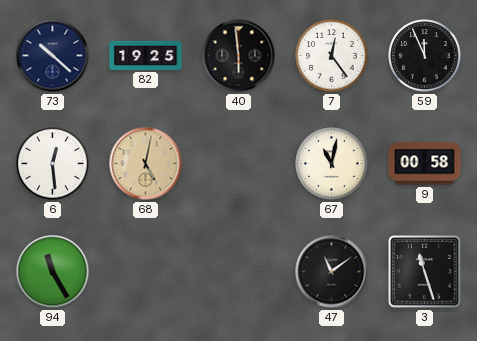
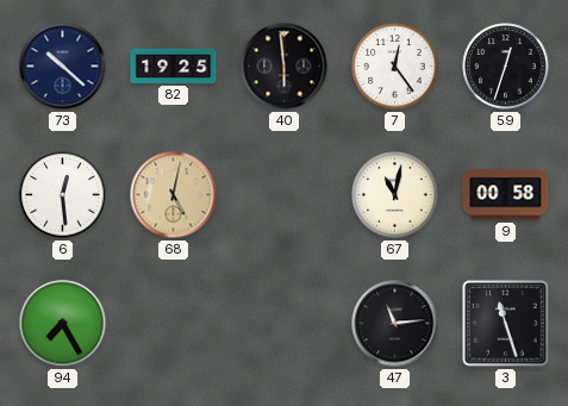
59: 11:56 -> 12:33 (506, 67)
94: 11:25 -> 7:25 (63, 324)
47: 11:09 -> 11:14 (395, 324)
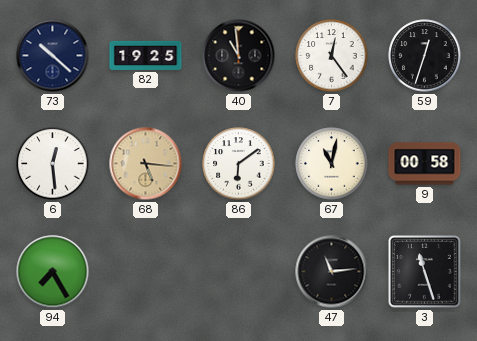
40: 5:59 -> 10:59 (239, 56)
68: 5:02 -> 5:16 (146, 164)
86: none -> 6:09 (239, 164)
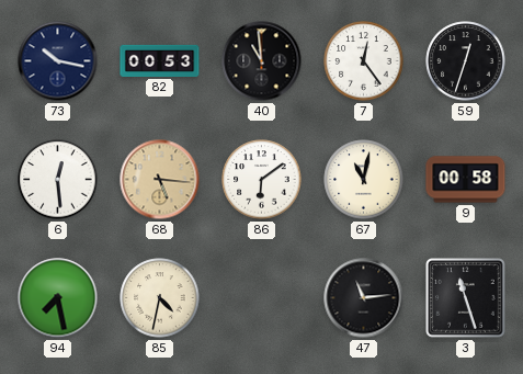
73: 10:22 -> 10:17 (58, 61)
82: 19:25 -> 00:53 (160, 60)
94: 7:25 -> 7:28 (58, 298)
85: none -> 4:32 (160, 298)
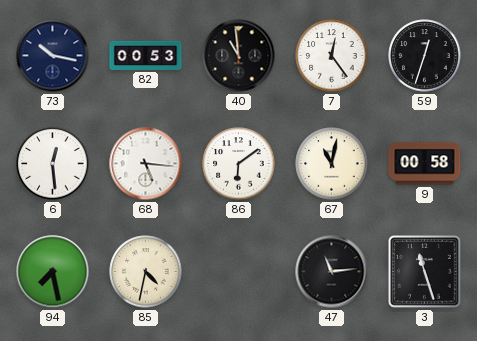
68 dial: champagne -> white (146, 164)
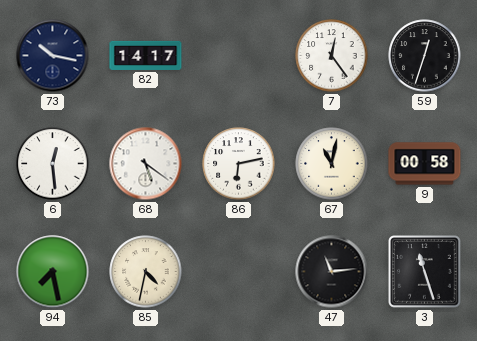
82: 00:53 -> 14:17 (146, 55)
40: 10:59 -> none (239, 56)
68: 5:16 -> 5:21 (146, 164)
86: 6:09 -> 6:13 (239, 164)
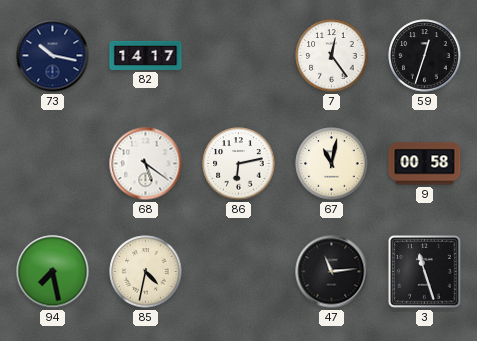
6: 12:29 -> none (53, 164)
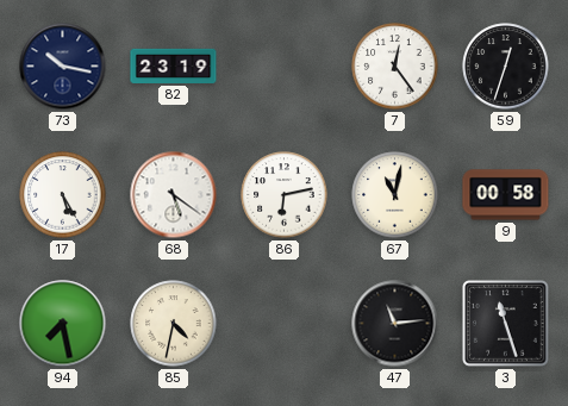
82: 14:17 -> 23:19 (174, 65)
17: none -> 5:25 (63, 195)
